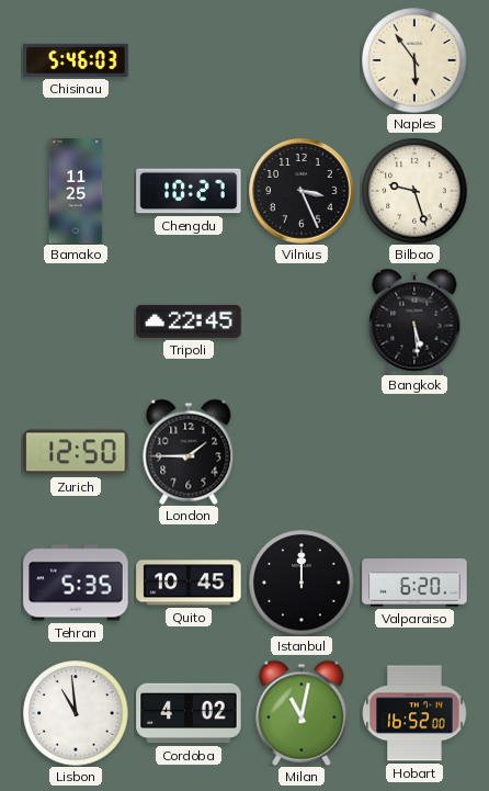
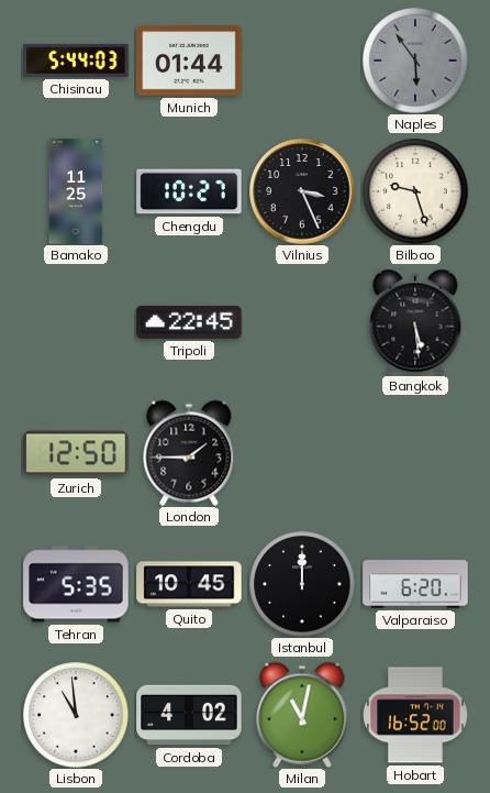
Chisinau: 5:46 -> 5:44 (76, 60)
Munich: none -> 01:44 (189, 60)
Naples dial: cream -> grey (415, 60)
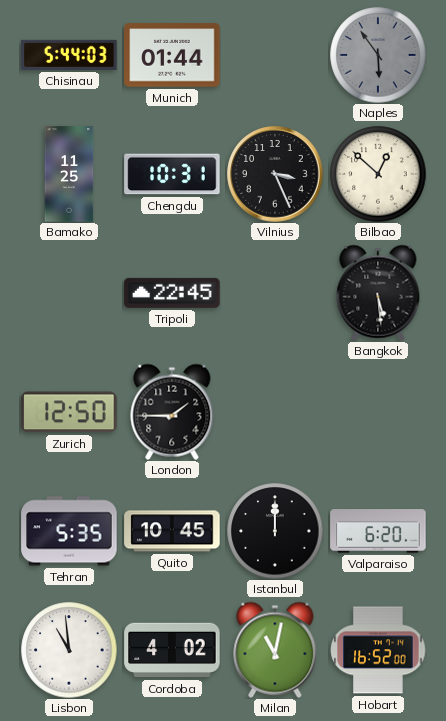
Chengdu: 10:27 -> 10:31 (172, 174)
Bilbao: 9:27 -> 12:52 (378, 174)
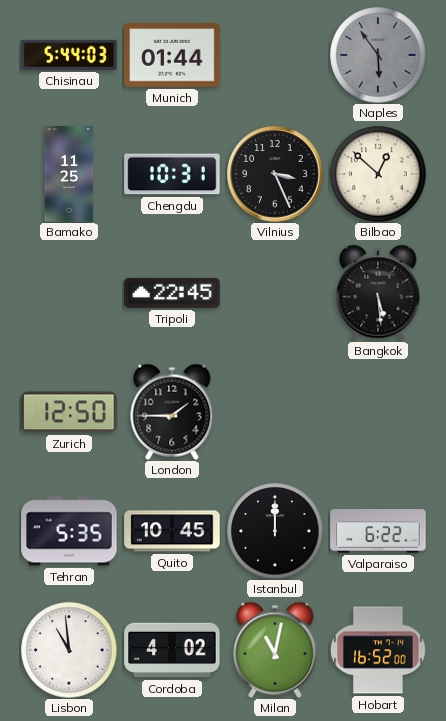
Valparaiso: 6:20 -> 6:22 (378, 531)
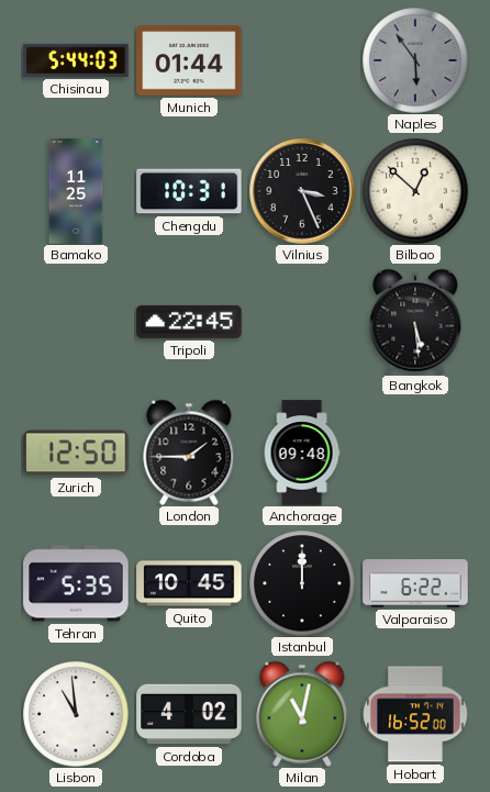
Anchorage: none -> 09:48 (302, 453)
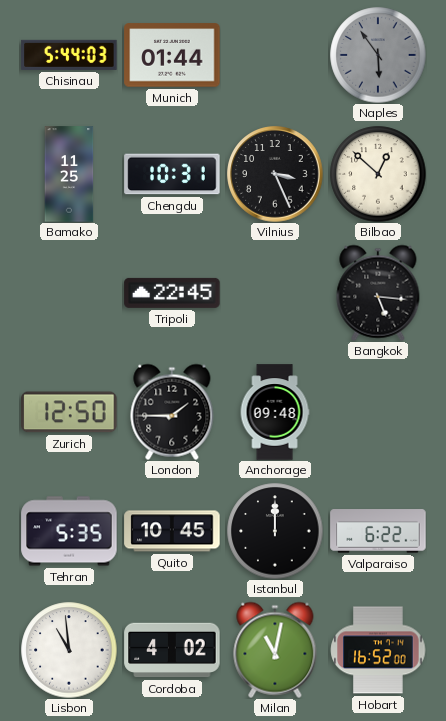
Bangkok: 5:29 -> 5:16 (378, 293)
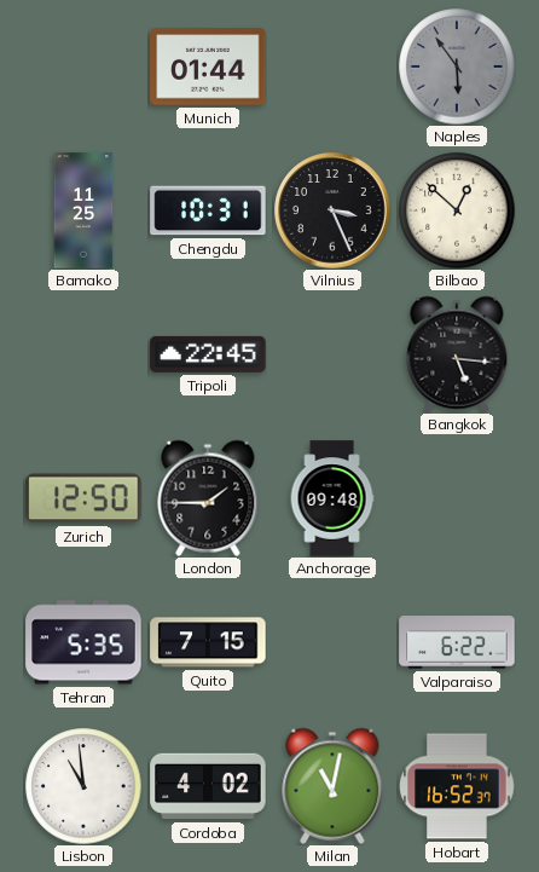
Chisinau: 5:44 -> none (69, 55)
Quito: 10:45 -> 7:15 (208, 642)
Istanbul: 12:00 -> none (275, 531)
Hobart: 16:52:00 -> 16:52:37 (457, 786)
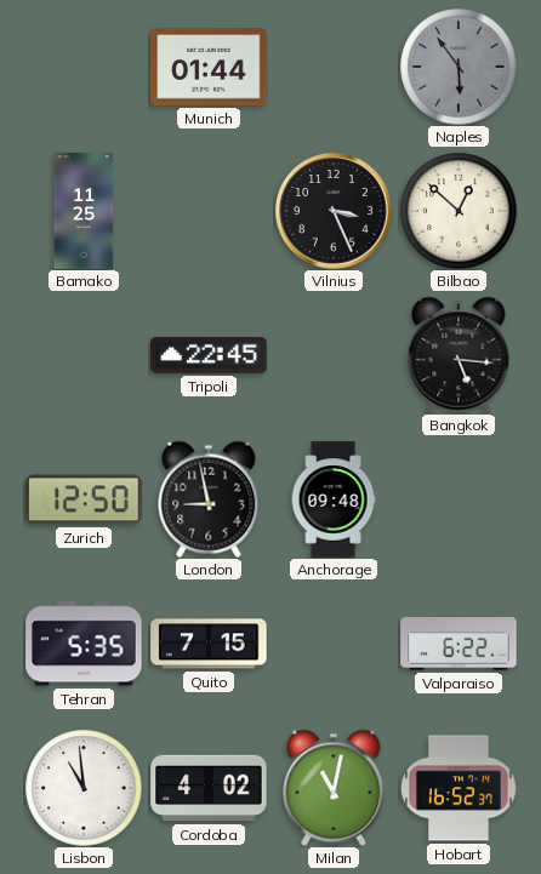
Chengdu: 10:31 -> none (208, 210)
London: 1:45 -> 8:58 (209, 499)
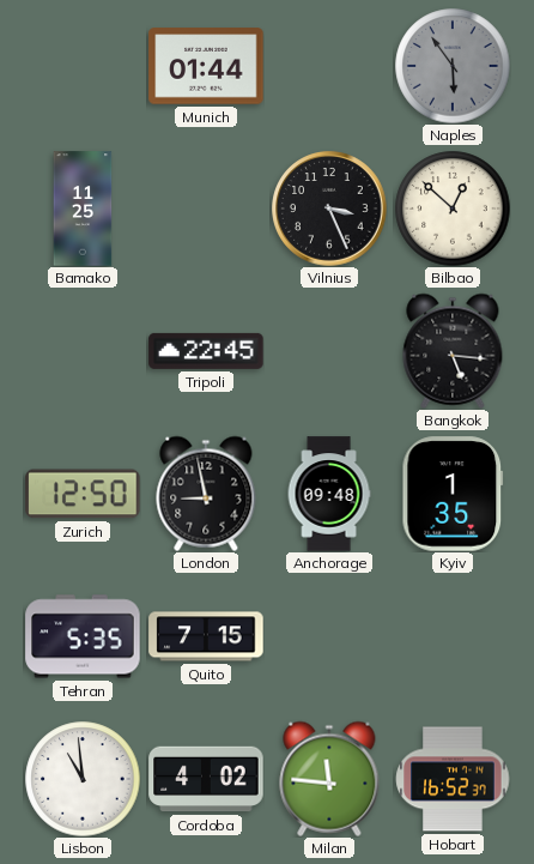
Kyiv: none -> 1:35 (453, 494)
Valparaiso: 6:22 -> none (459, 644)
Milan: 11:02 -> 11:46 (329, 779)
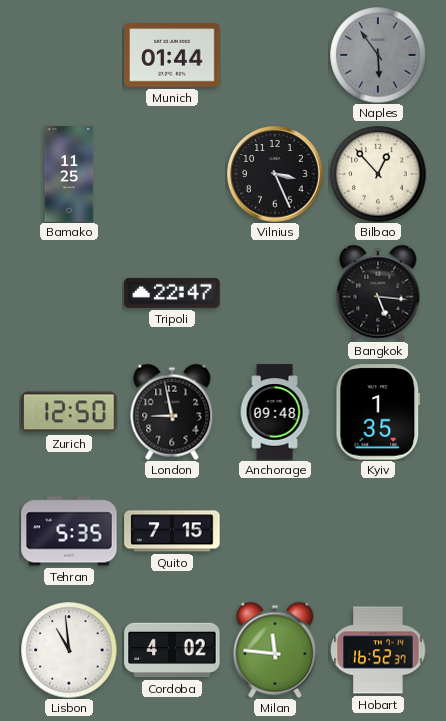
Bilbao: 12:52 -> 12:53 (378, 174)
Tripoli: 22:45 -> 22:47 (172, 293)
